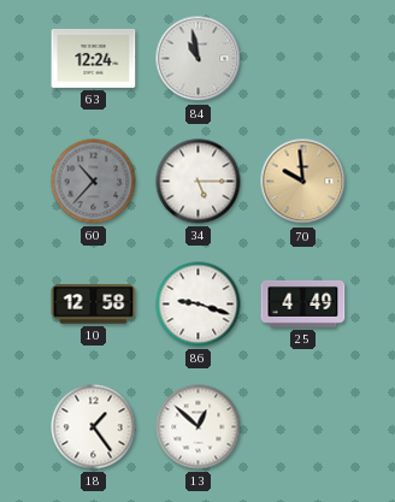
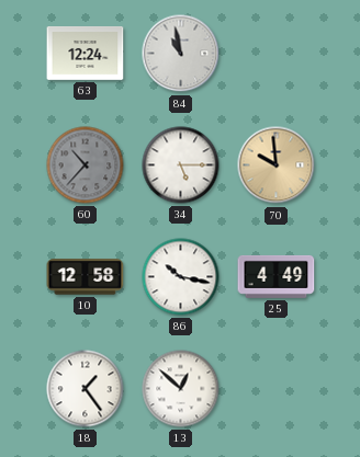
86: 9:18 -> 10:17 (181, 277)
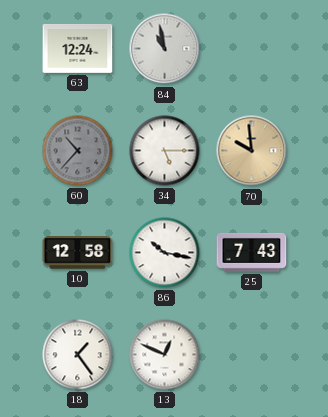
25: 4:49 -> 7:43 (252, 252)
13: 12:52 -> 12:49 (165, 355)
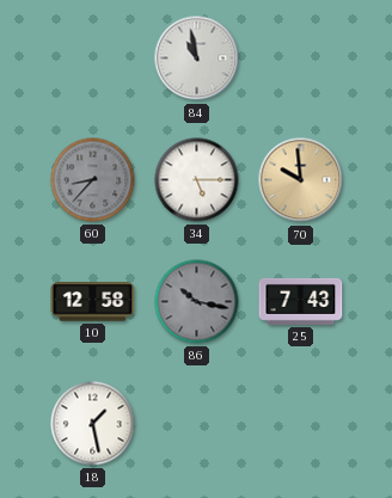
63: 12:24 -> none (78, 48)
60: 10:37 -> 8:37 (93, 180)
86 dial: white -> grey (197, 302)
18: 1:24 -> 1:28 (93, 424)
13: 12:49 -> none (165, 355)
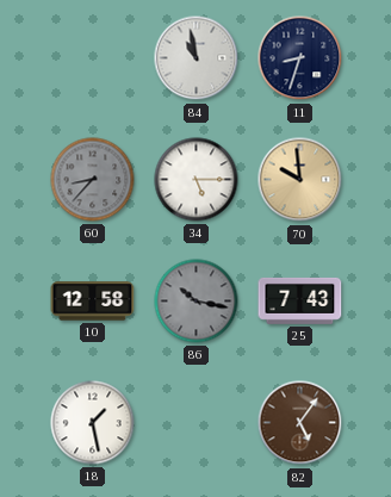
11: none -> 8:33 (300, 58)
82: none -> 5:06 (300, 423)
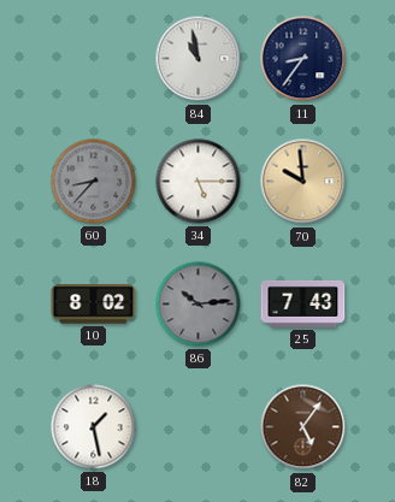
11: 8:33 -> 8:36 (303, 59)
10: 12:58 -> 8:02 (94, 305)
86: 10:17 -> 10:14 (199, 305)
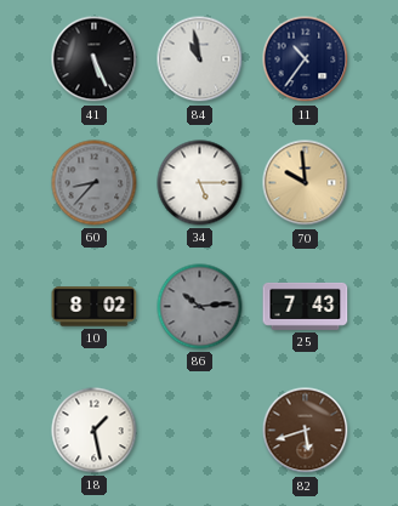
41: none -> 5:26 (95, 59)
11: 8:36 -> 10:36 (306, 59)
82: 5:06 -> 5:42 (306, 431)
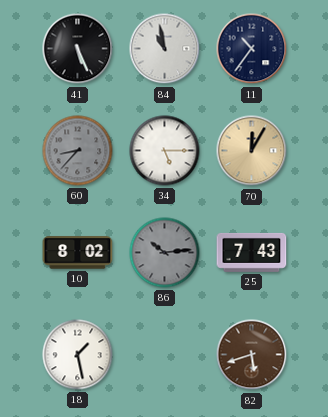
70: 9:59 -> 12:05 (252, 151)
